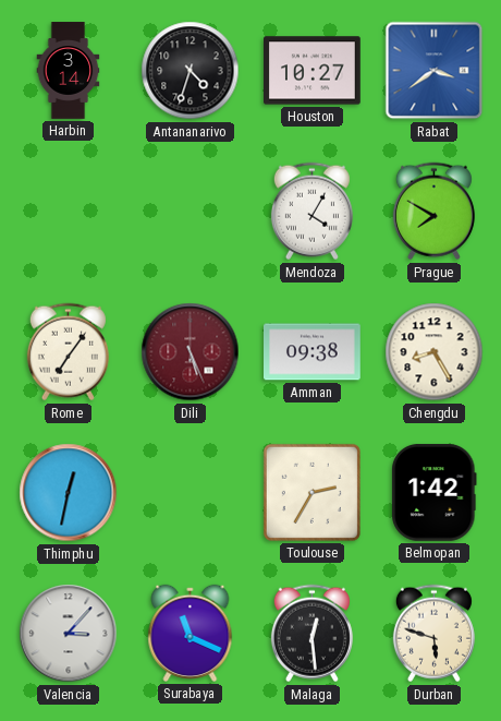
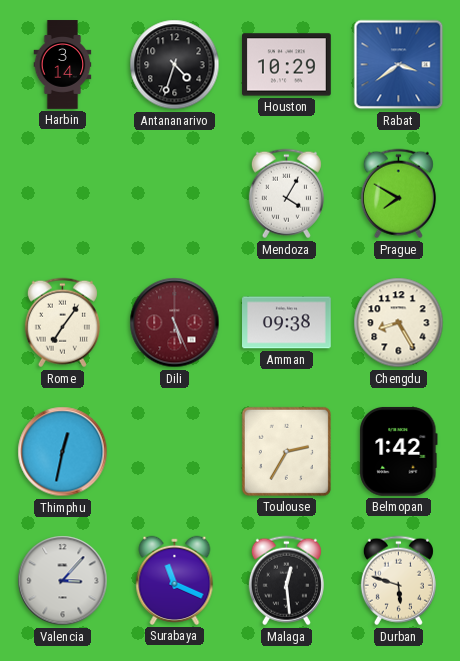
Houston: 10:27 -> 10:29 (287, 65)
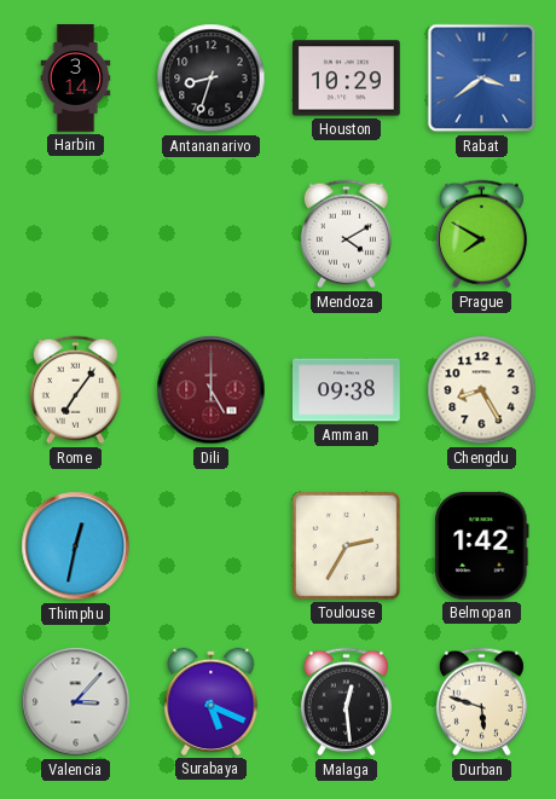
Antananarivo: 4:33 -> 8:33 (212, 79)
Mendoza: 4:05 -> 4:10 (346, 235)
Dili: 5:26 -> 5:00 (212, 390)
Surabaya: 11:19 -> 5:19 (212, 701)
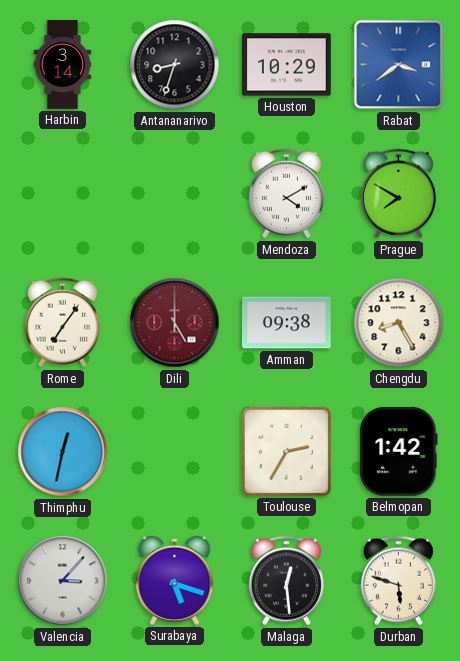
Surabaya: 5:19 -> 5:18 (175, 580)
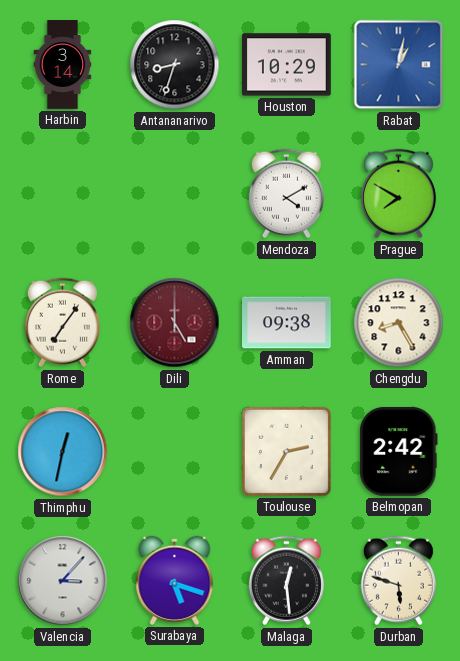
Rabat: 3:39 -> 1:02 (399, 65)
Belmopan: 1:42 -> 2:42 (399, 452)
